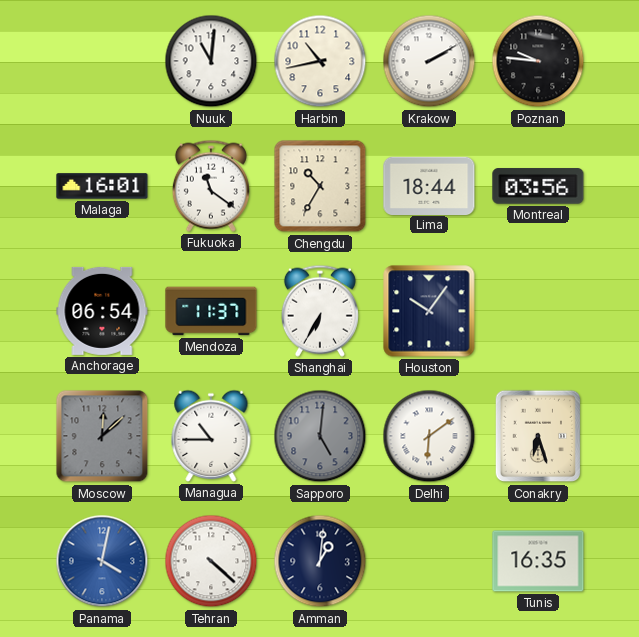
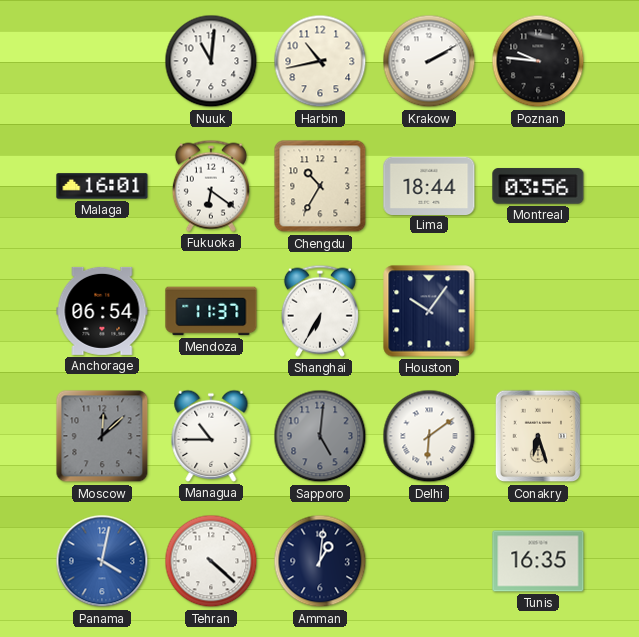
Fukuoka: 11:21 -> 6:21 (211, 186)
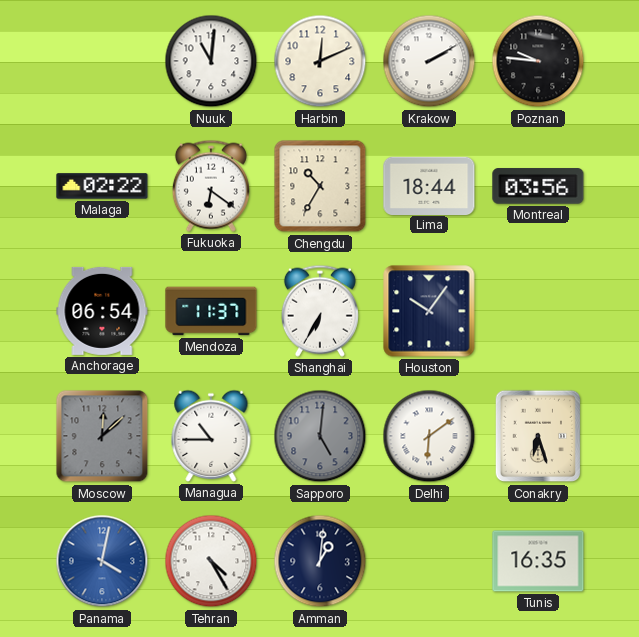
Harbin: 10:43 -> 12:11 (320, 61)
Malaga: 16:01 -> 02:22 (102, 186)
Tehran: 4:22 -> 4:25 (211, 561)
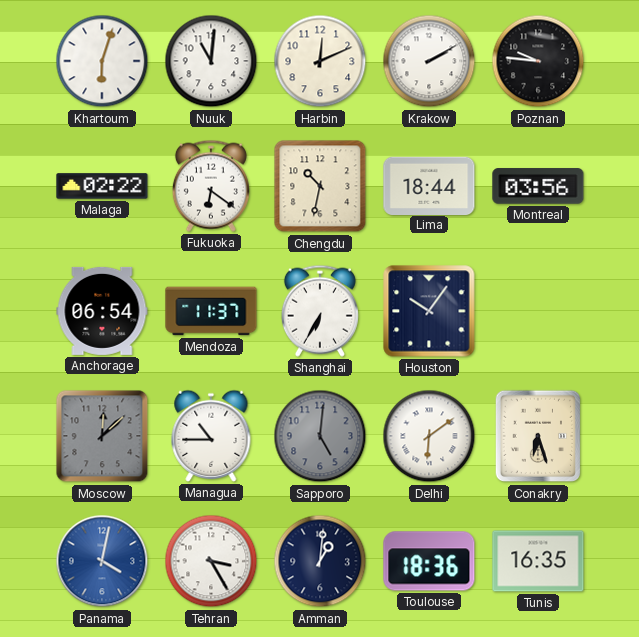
Khartoum: none -> 6:03 (102, 61)
Chengdu: 10:35 -> 10:32 (320, 186)
Tehran: 4:25 -> 3:25 (211, 561)
Toulouse: none -> 18:36 (429, 561)
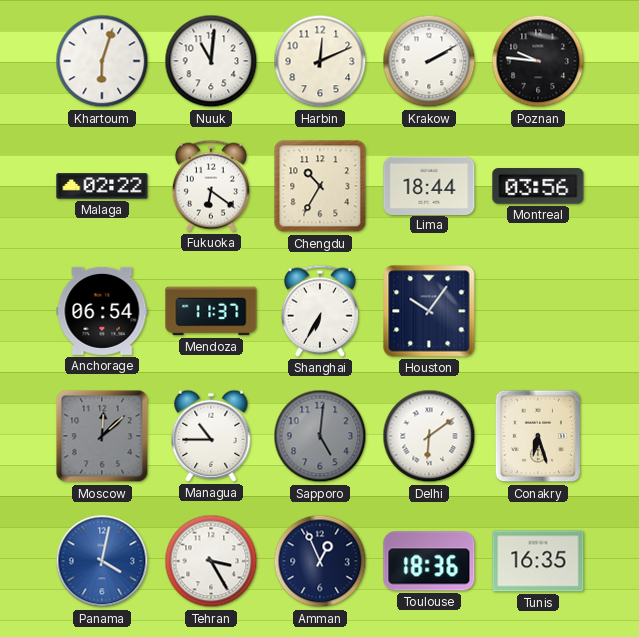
Chengdu: 10:32 -> 10:35 (320, 186)
Amman: 1:01 -> 12:56 (320, 561)
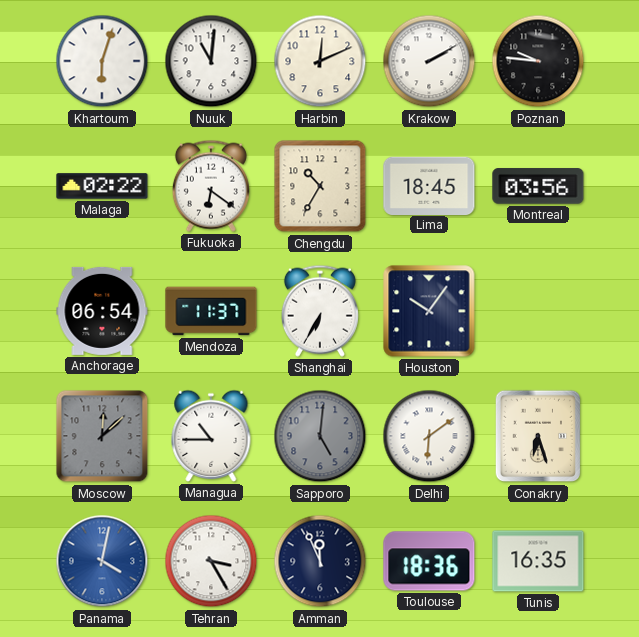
Lima: 18:44 -> 18:45 (429, 185)
Amman: 12:56 -> 11:56 (320, 561)
